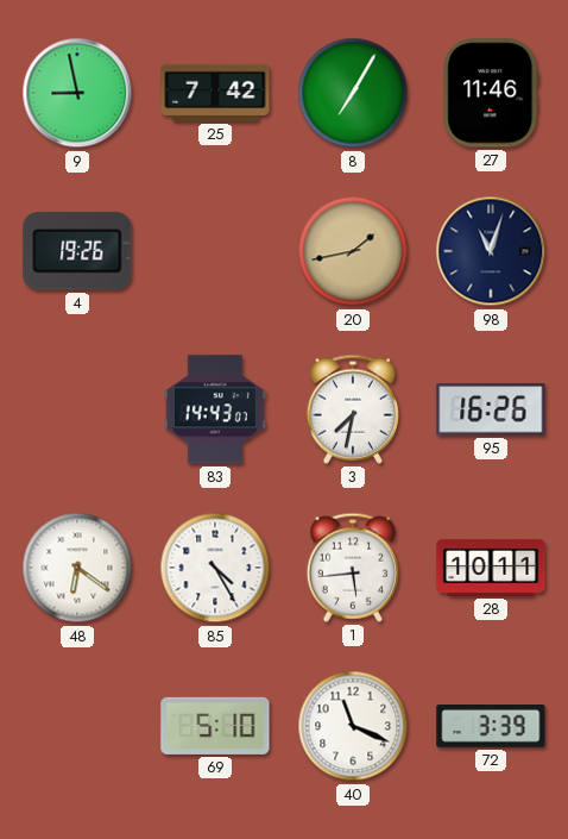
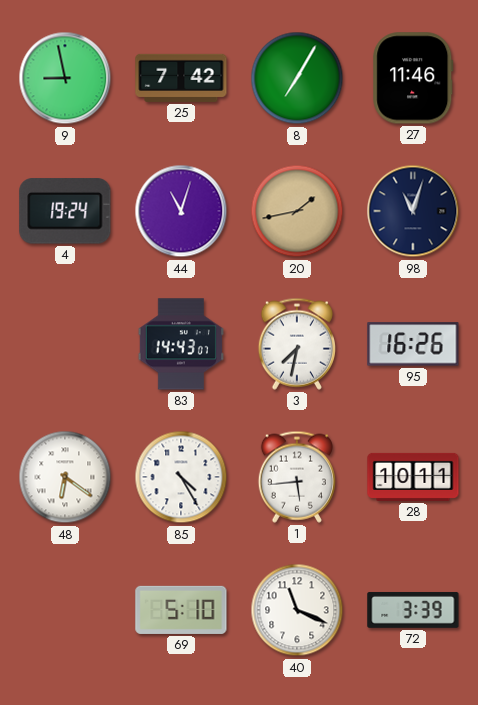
4: 19:26 -> 19:24 (65, 211)
44: none -> 11:03 (181, 211)
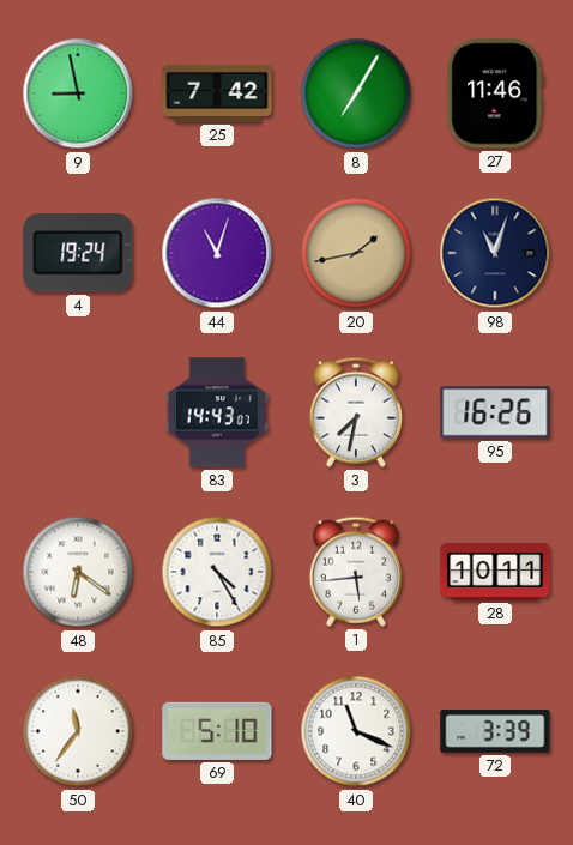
50: none -> 11:36 (78, 731)
